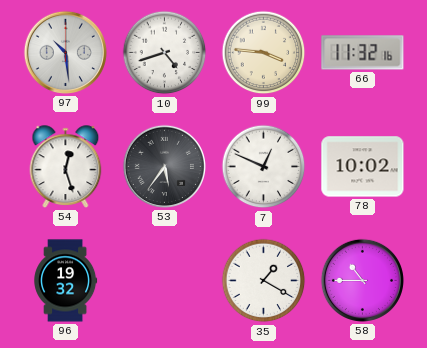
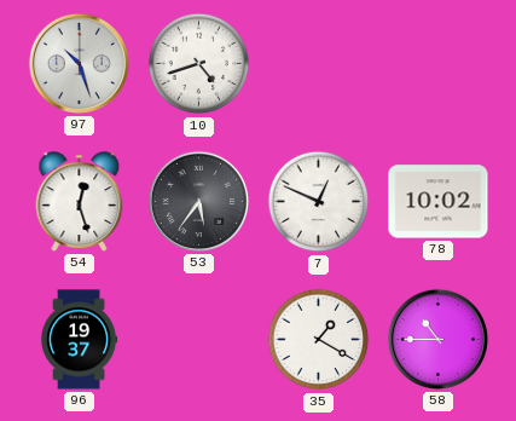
97: 10:29 -> 10:27 (79, 63)
99: 3:46 -> none (264, 53)
66: 11:32 -> none (363, 53)
96: 19:32 -> 19:37 (80, 340)
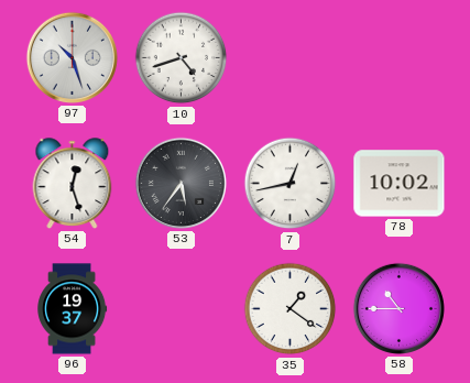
7: 12:49 -> 12:43 (291, 184)
35: 1:20 -> 1:21 (291, 309)
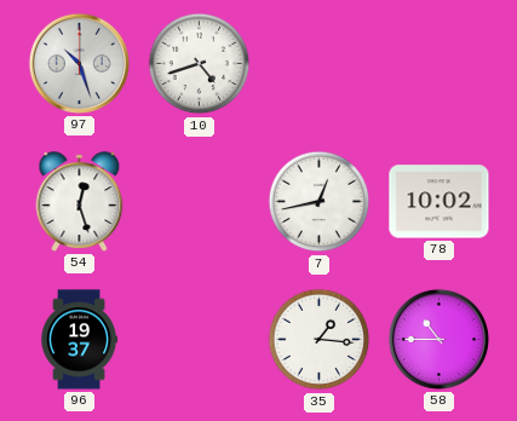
53: 5:36 -> none (181, 183)
35: 1:21 -> 1:16 (320, 340)
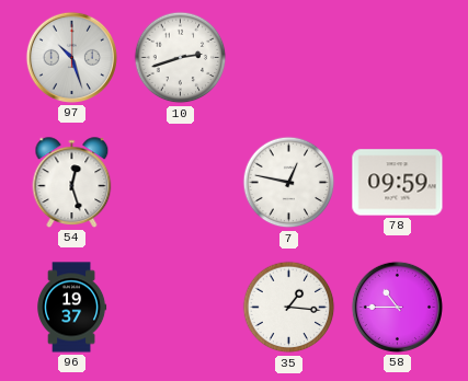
10: 4:42 -> 2:42 (181, 58)
7: 12:43 -> 12:47 (289, 183)
78: 10:02 -> 09:59 (398, 183)
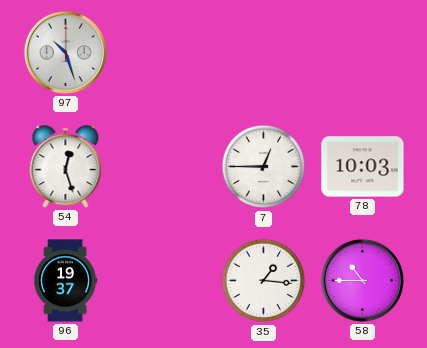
10: 2:42 -> none (181, 58)
7: 12:47 -> 12:45 (264, 167)
78: 09:59 -> 10:03 (363, 167)
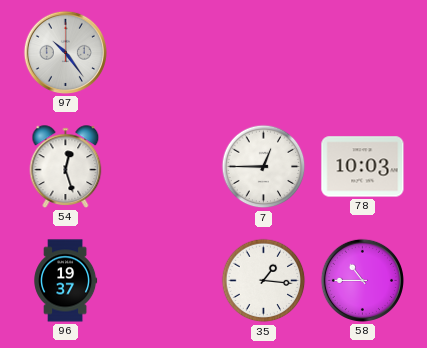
97: 10:27 -> 10:24 (65, 52)
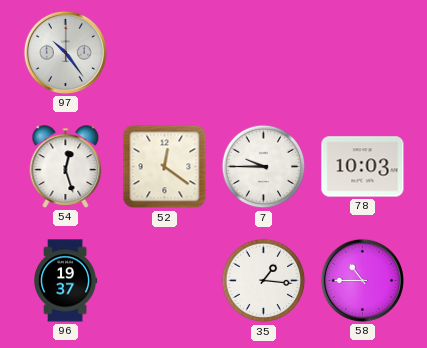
52: none -> 12:21 (165, 167)
7: 12:45 -> 9:45 (264, 167)
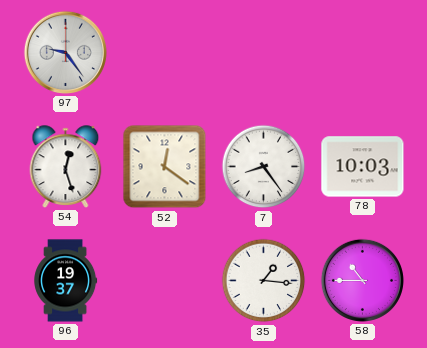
97: 10:24 -> 9:24 (65, 52)
7: 9:45 -> 8:24 (264, 167)
